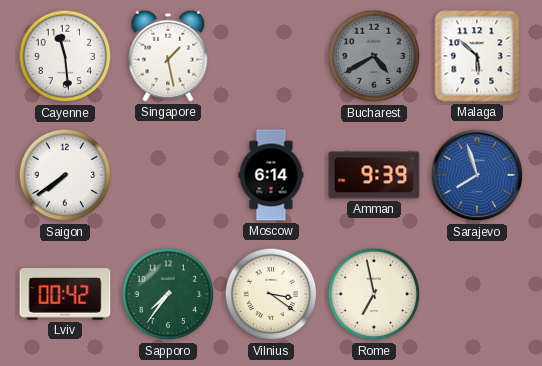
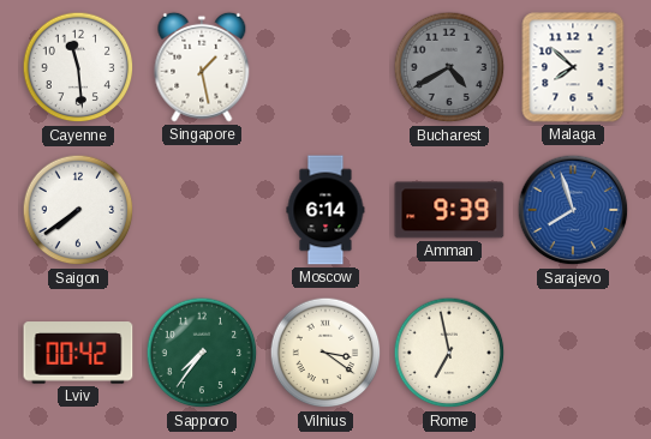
Malaga: 5:52 -> 7:52 (573, 67)
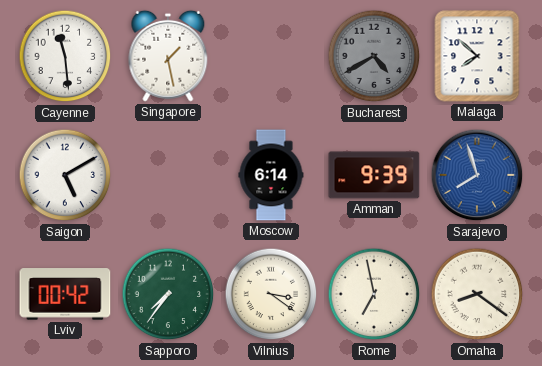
Saigon: 7:39 -> 5:10 (65, 175)
Omaha: none -> 8:21 (477, 294)
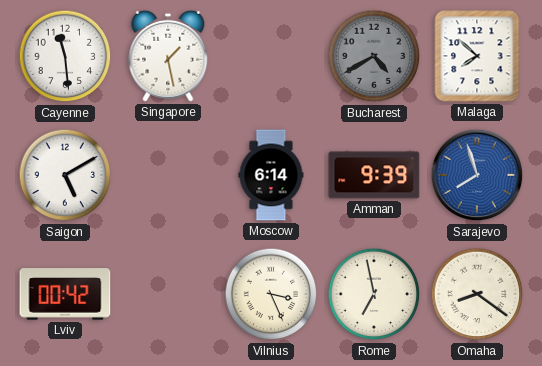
Sapporo: 7:36 -> none (168, 294)
Vilnius: 3:21 -> 3:26 (271, 294)
